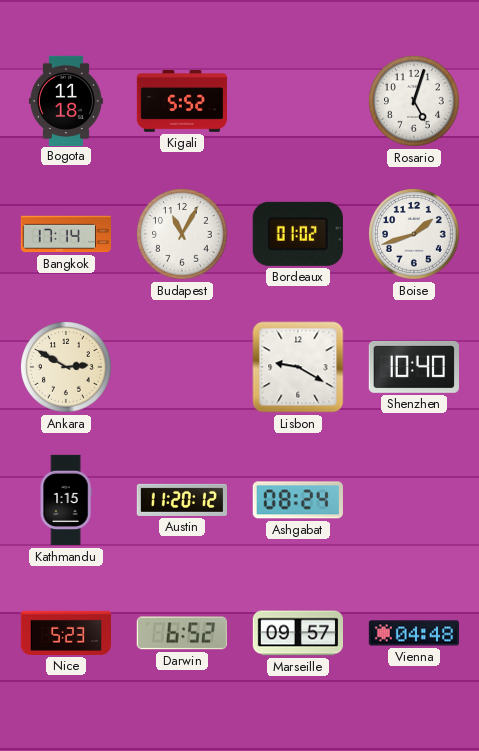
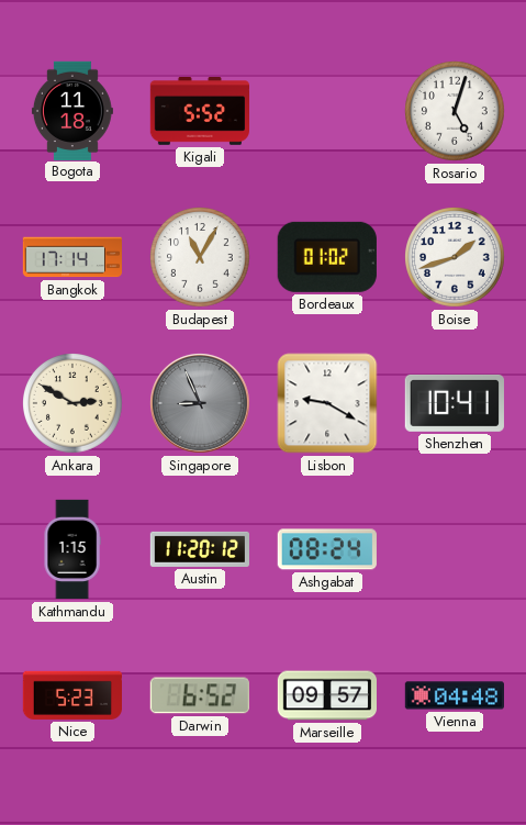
Singapore: none -> 8:56 (200, 403)
Shenzhen: 10:40 -> 10:41 (455, 403)
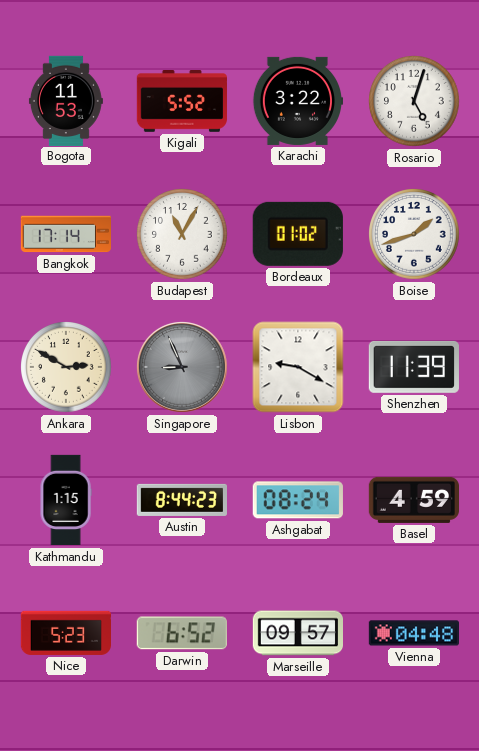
Bogota: 11:18 -> 11:53 (66, 100)
Karachi: none -> 3:22 (297, 101)
Shenzhen: 10:41 -> 11:39 (414, 367)
Austin: 11:20 -> 8:44 (181, 500)
Basel: none -> 4:59 (413, 500)
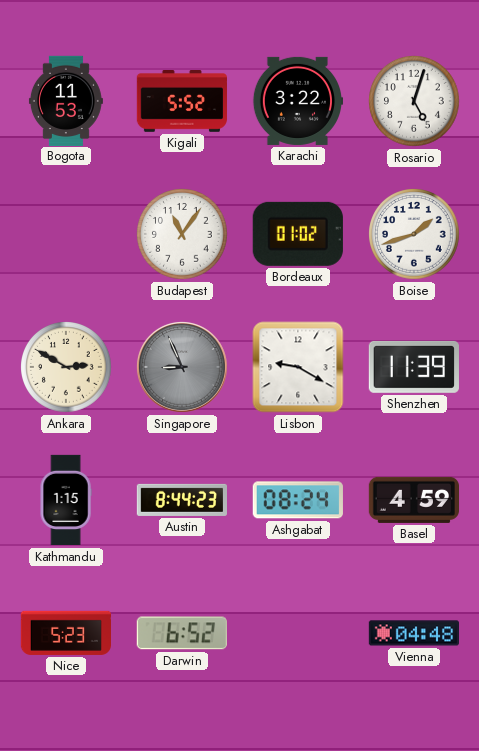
Bangkok: 17:14 -> none (65, 234)
Budapest: 11:05 -> 11:06 (183, 235)
Marseille: 09:57 -> none (298, 633)
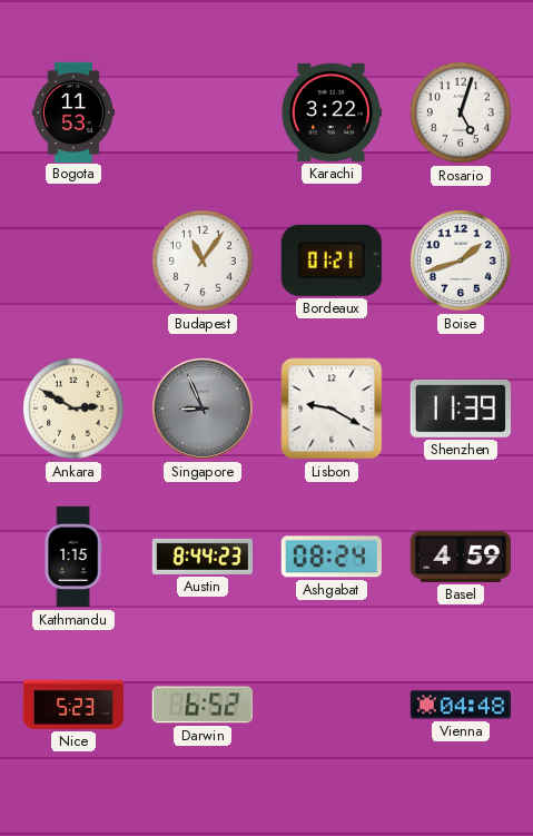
Kigali: 5:52 -> none (181, 102)
Bordeaux: 01:02 -> 01:21 (332, 260)
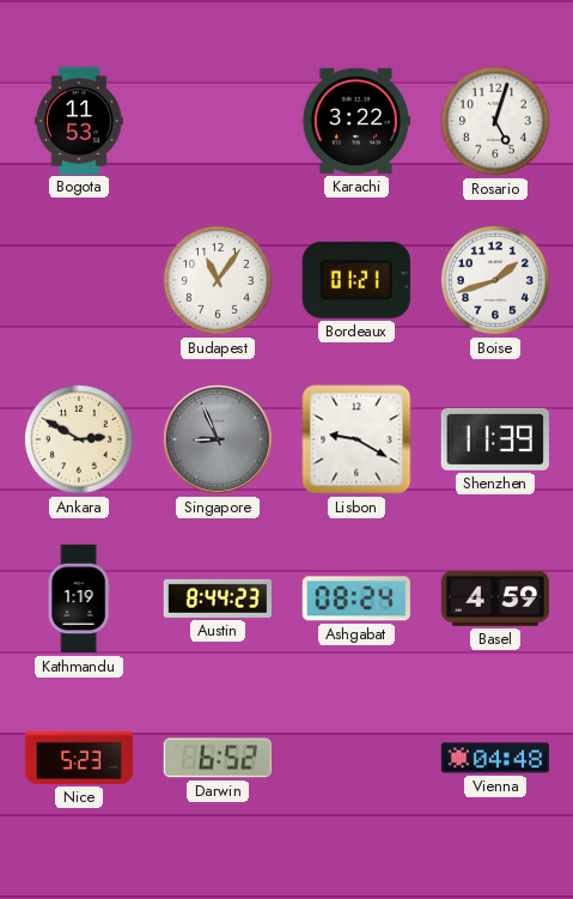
Kathmandu: 1:15 -> 1:19 (79, 599)
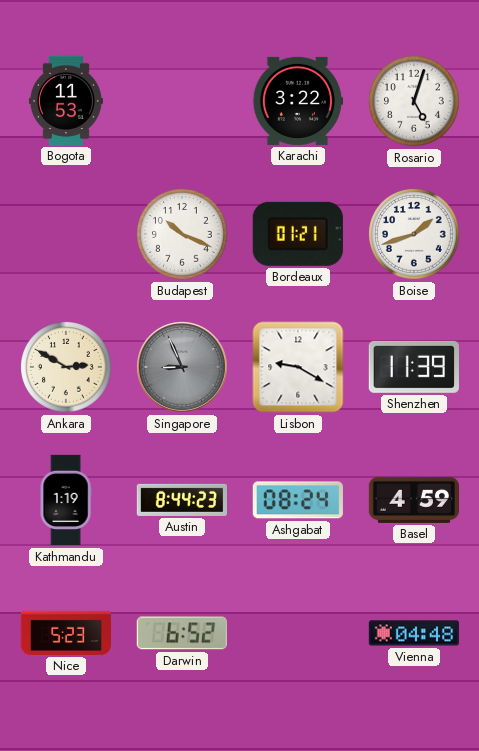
Budapest: 11:06 -> 10:19 (183, 235)
